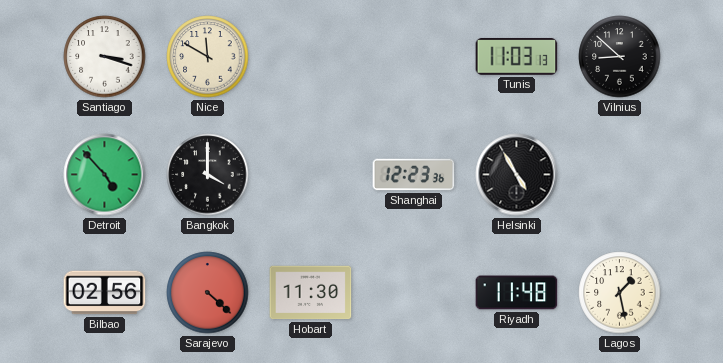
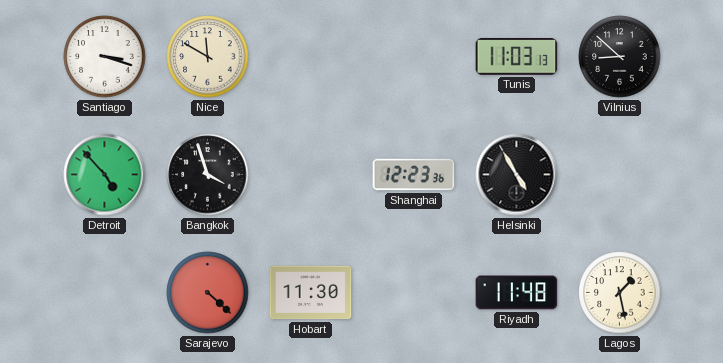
Bangkok: 4:00 -> 3:57 (208, 175)
Bilbao: 02:56 -> none (105, 293)
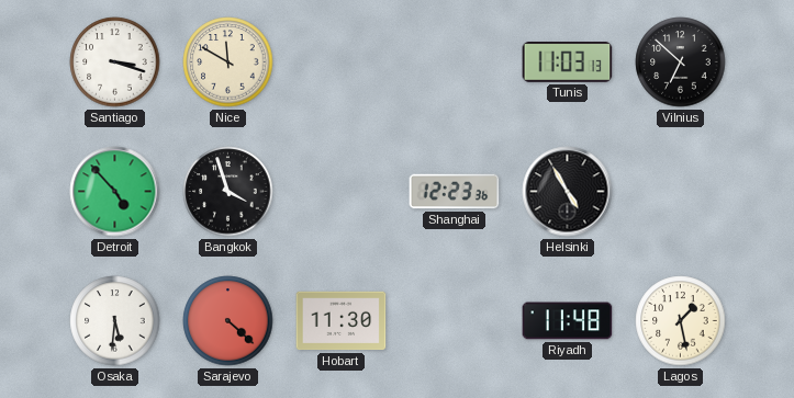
Vilnius: 8:52 -> 6:52 (681, 62)
Osaka: none -> 5:31 (115, 321)
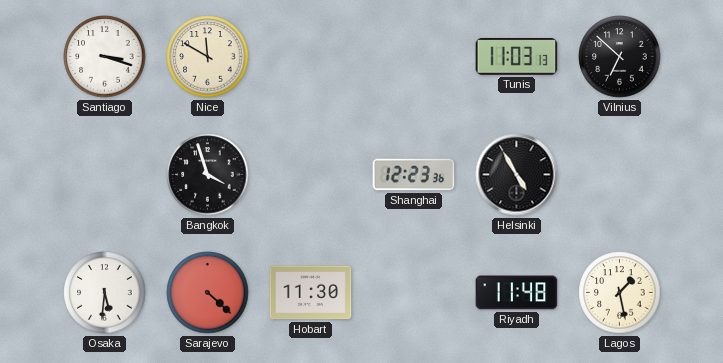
Detroit: 4:53 -> none (115, 192)
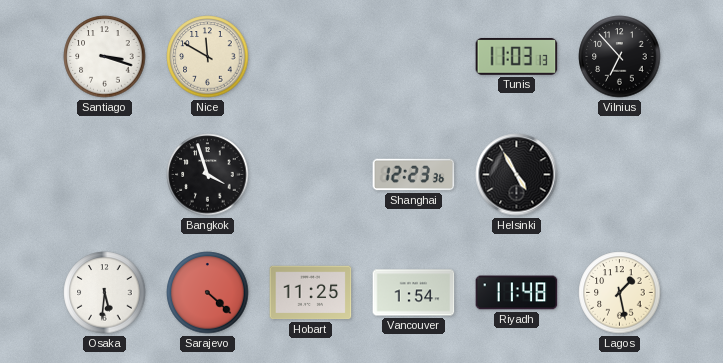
Vilnius: 6:52 -> 6:53 (620, 57)
Hobart: 11:30 -> 11:25 (311, 293)
Vancouver: none -> 1:54 (414, 293)
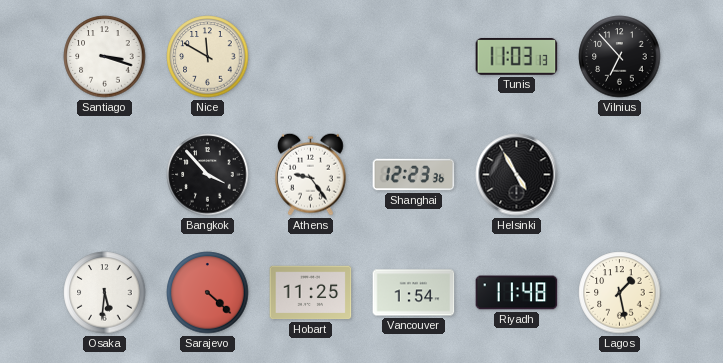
Bangkok: 3:57 -> 3:53 (208, 175)
Athens: none -> 9:24 (311, 174)
